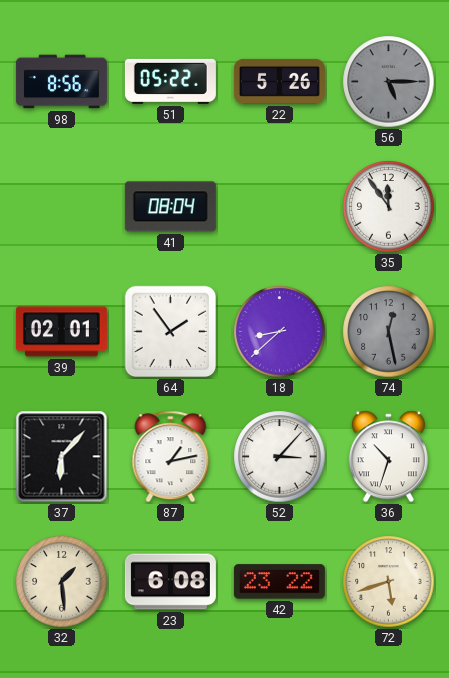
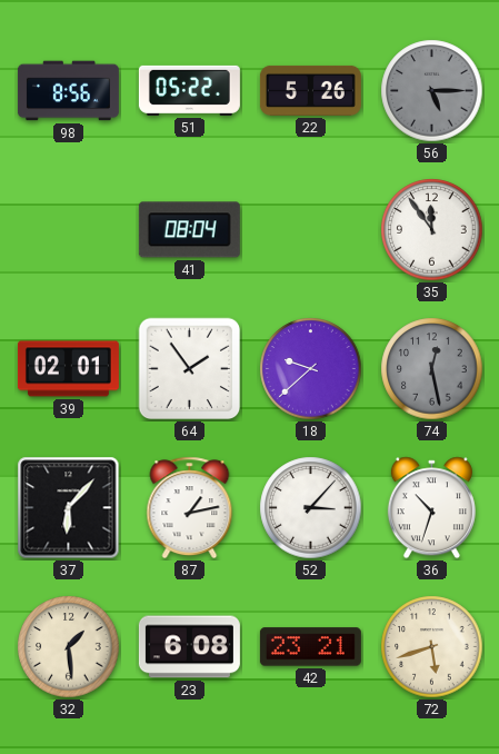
18: 8:38 -> 9:38 (311, 369)
42: 23:22 -> 23:21 (310, 647)
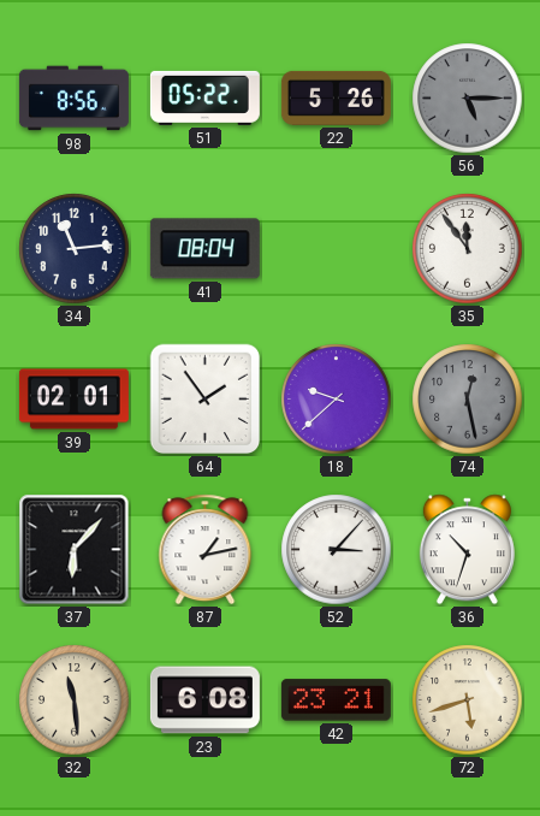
34: none -> 11:14 (75, 249)
32: 1:29 -> 11:29 (75, 700)
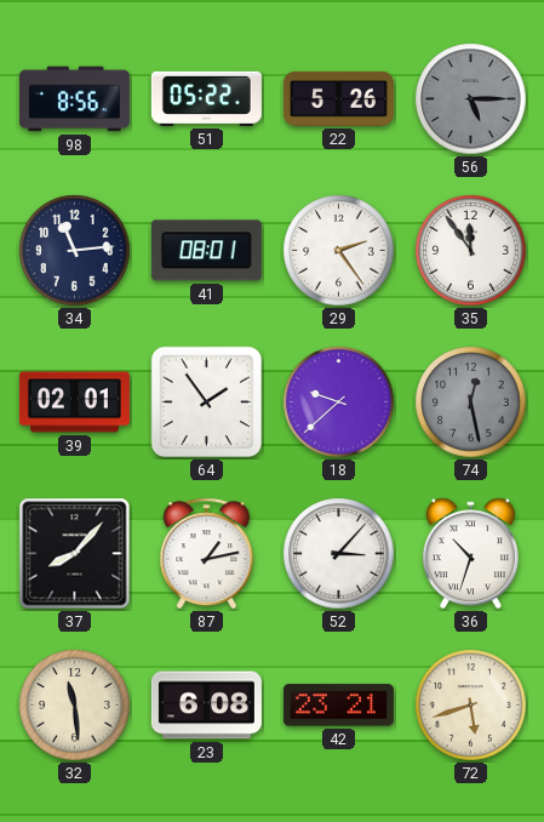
41: 08:04 -> 08:01 (206, 251)
29: none -> 2:24 (339, 251)
37: 6:07 -> 8:07 (75, 554)
